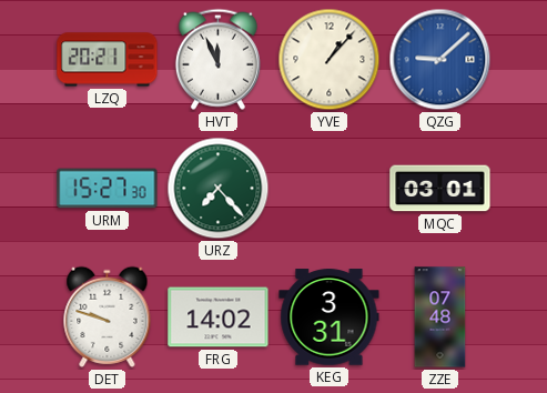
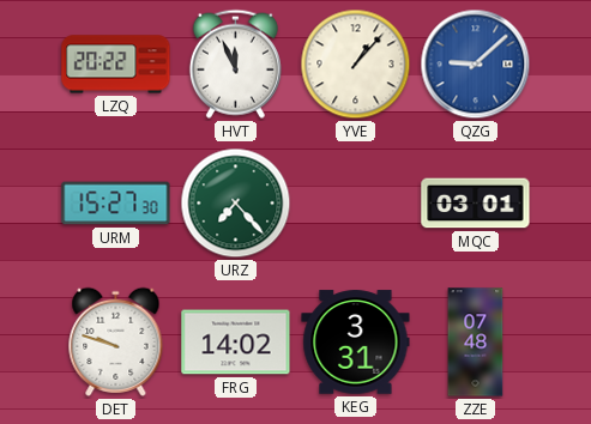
LZQ: 20:21 -> 20:22 (116, 65)
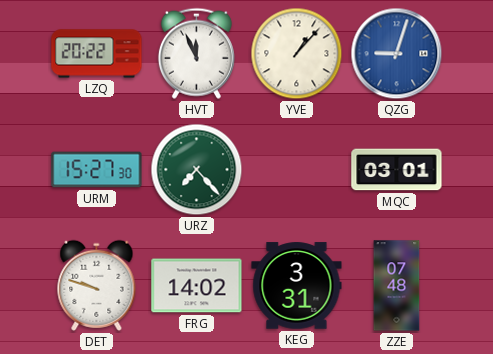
QZG: 9:08 -> 9:03 (397, 54)
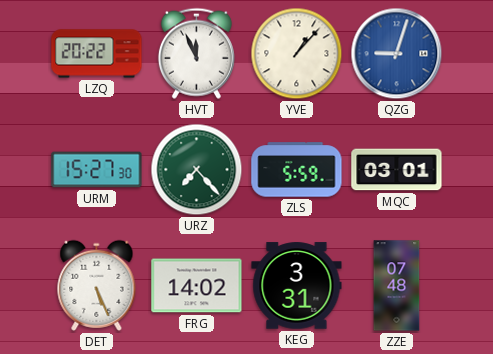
ZLS: none -> 5:59 (297, 170)
DET: 9:48 -> 5:26 (97, 285)
